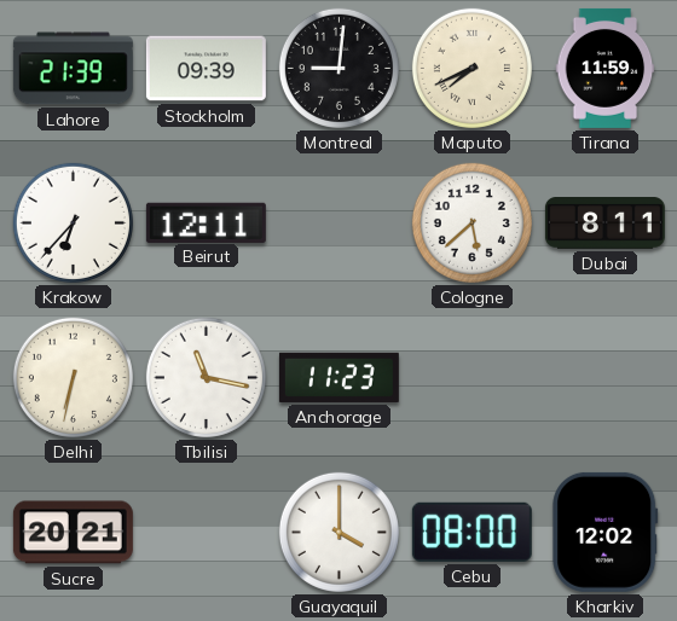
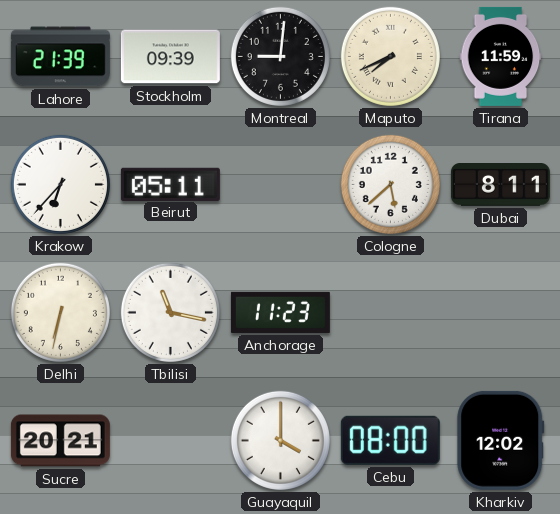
Beirut: 12:11 -> 05:11 (170, 184)
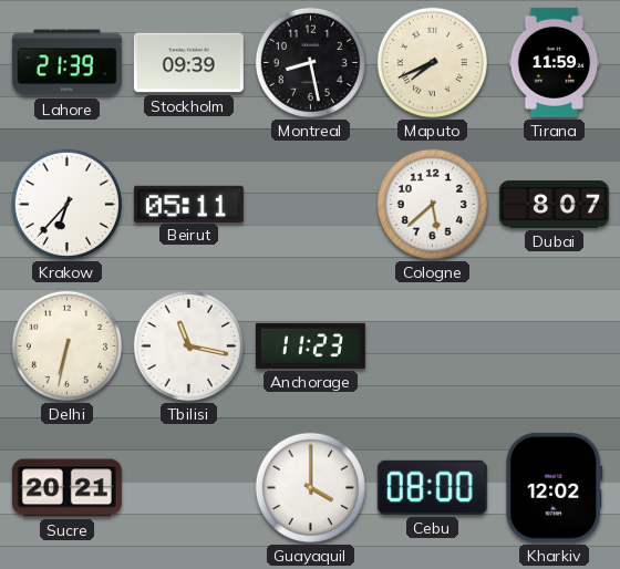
Montreal: 9:01 -> 8:28 (310, 62)
Dubai: 8:11 -> 8:07 (554, 205)
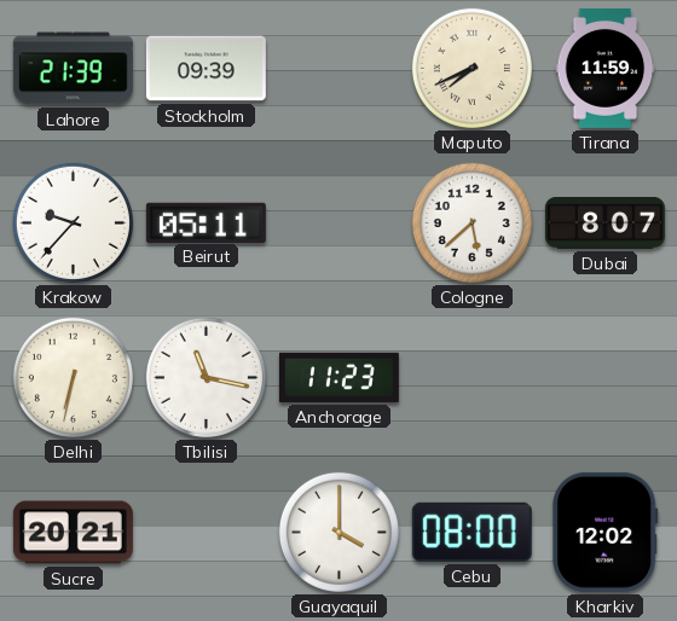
Montreal: 8:28 -> none (310, 62)
Krakow: 6:37 -> 9:37 (73, 222)
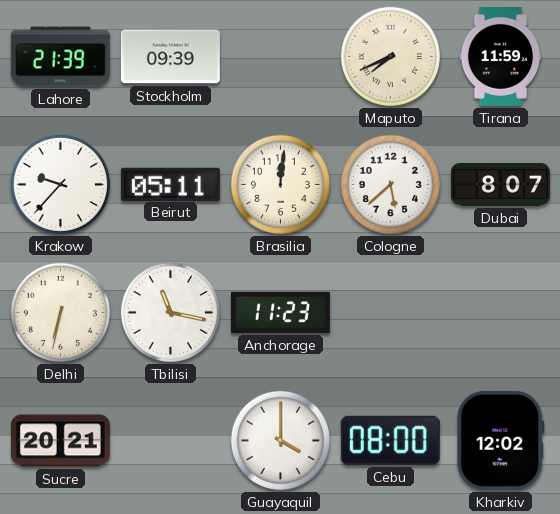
Brasilia: none -> 12:01 (280, 184)
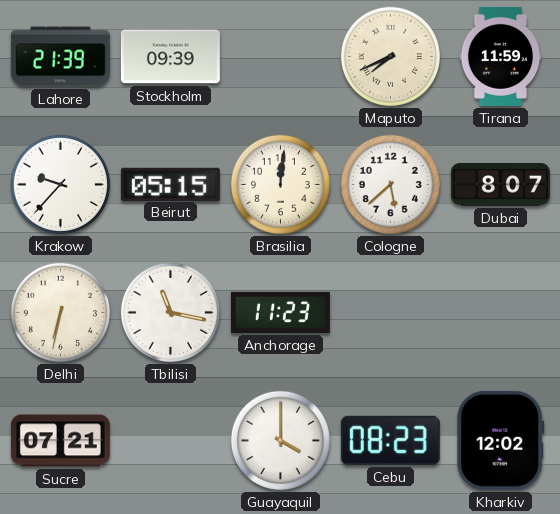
Beirut: 05:11 -> 05:15 (170, 184)
Sucre: 20:21 -> 07:21 (60, 441)
Cebu: 08:00 -> 08:23 (390, 440)
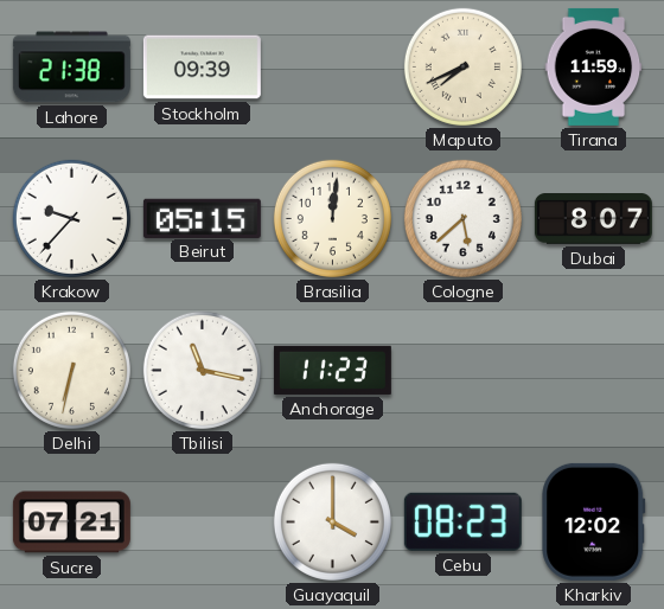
Lahore: 21:39 -> 21:38 (71, 68)
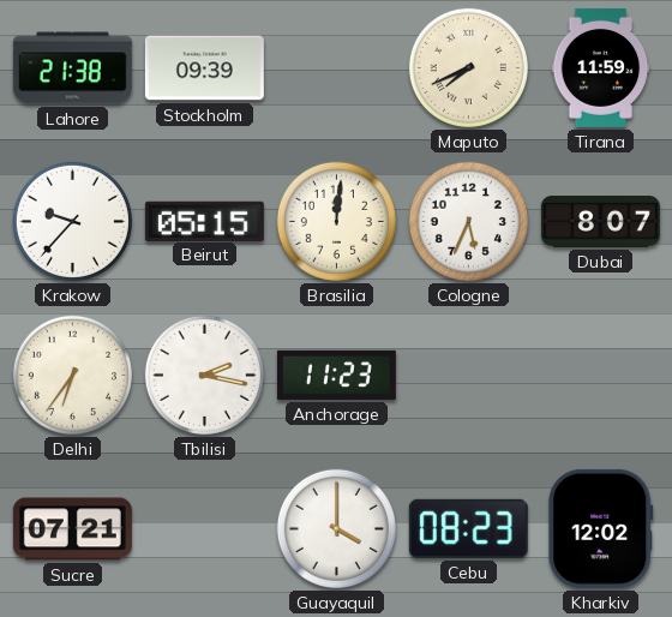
Cologne: 5:38 -> 5:34 (468, 221)
Delhi: 6:32 -> 6:36 (72, 375)
Tbilisi: 11:17 -> 2:17 (204, 375)
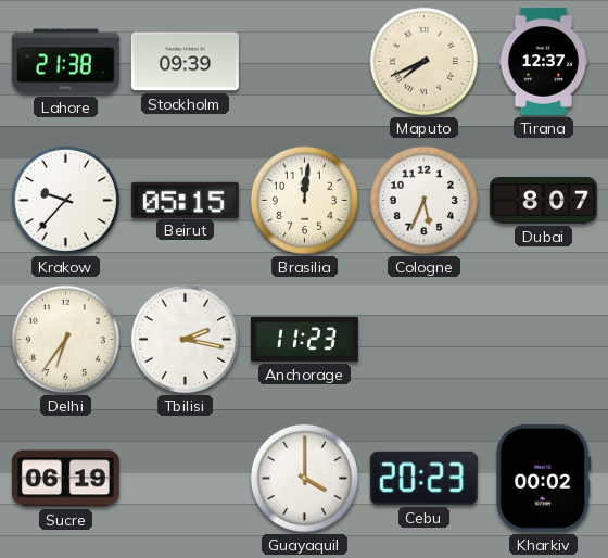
Tirana: 11:59 -> 12:37 (544, 61)
Sucre: 07:21 -> 06:19 (65, 479)
Cebu: 08:23 -> 20:23 (423, 478)
Kharkiv: 12:02 -> 00:02 (544, 478)
